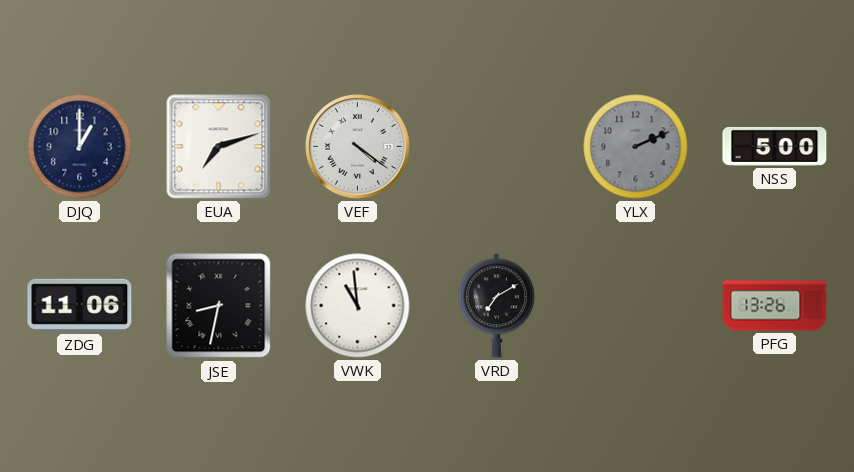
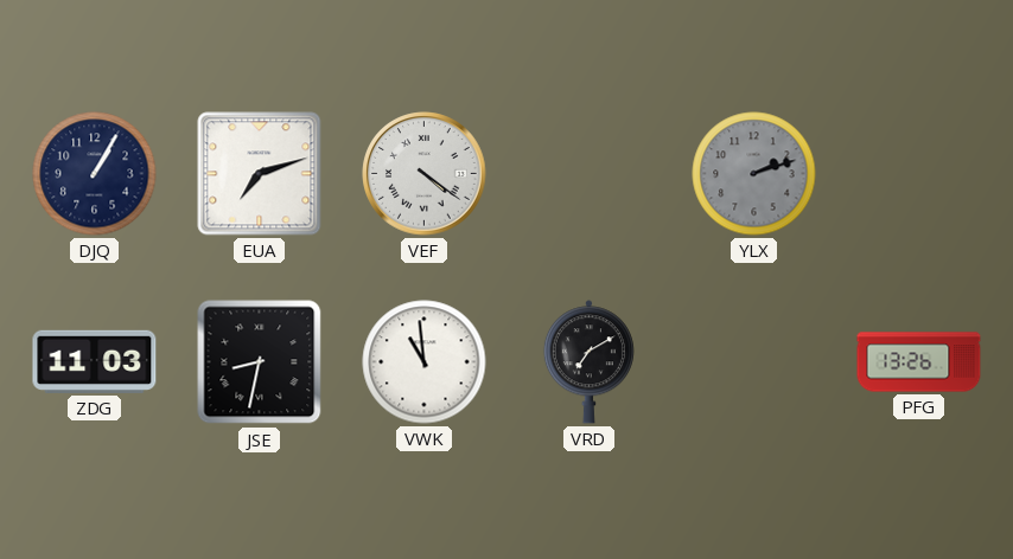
DJQ: 1:00 -> 1:05 (95, 174)
YLX: 2:11 -> 2:12 (754, 174)
NSS: 5:00 -> none (775, 146)
ZDG: 11:06 -> 11:03 (95, 361)
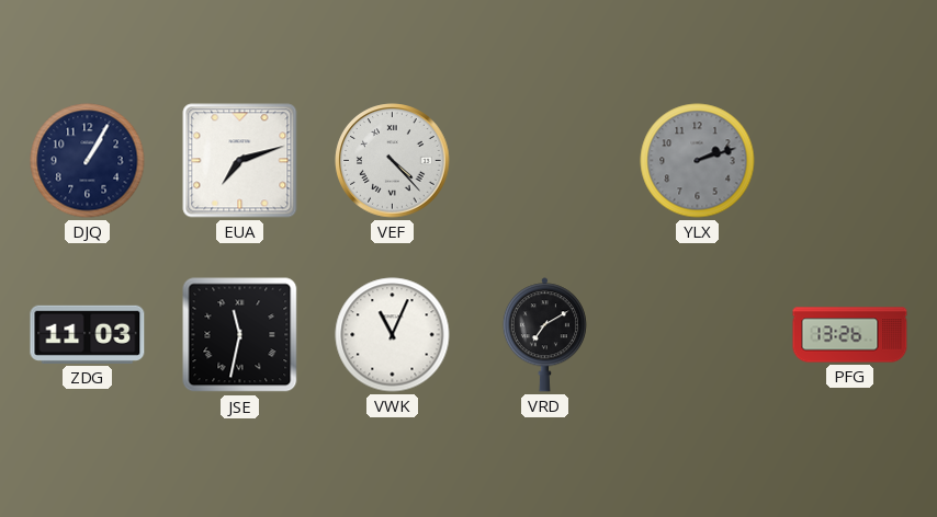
VEF: 4:21 -> 4:23 (393, 161)
JSE: 8:32 -> 11:32 (240, 335)
VWK: 10:59 -> 11:04 (393, 335)
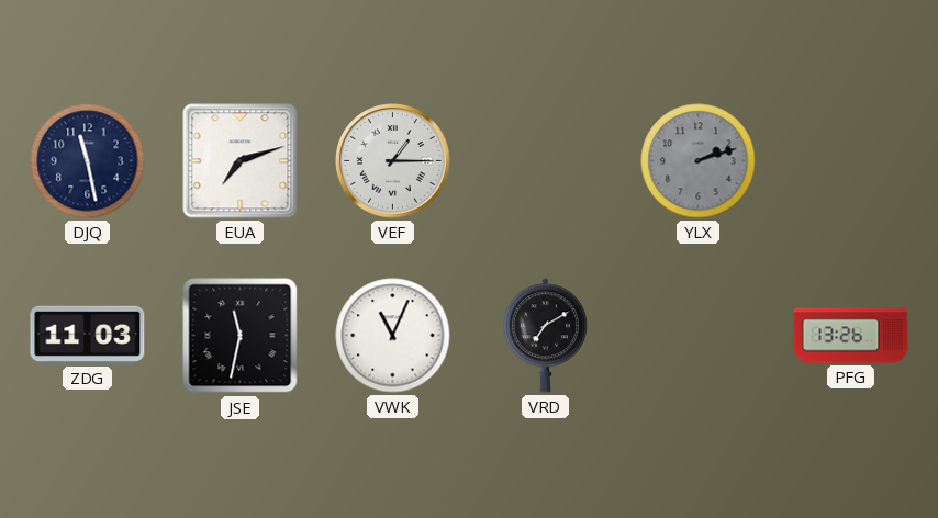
DJQ: 1:05 -> 11:28 (88, 161)
VEF: 4:23 -> 1:15 (393, 161)
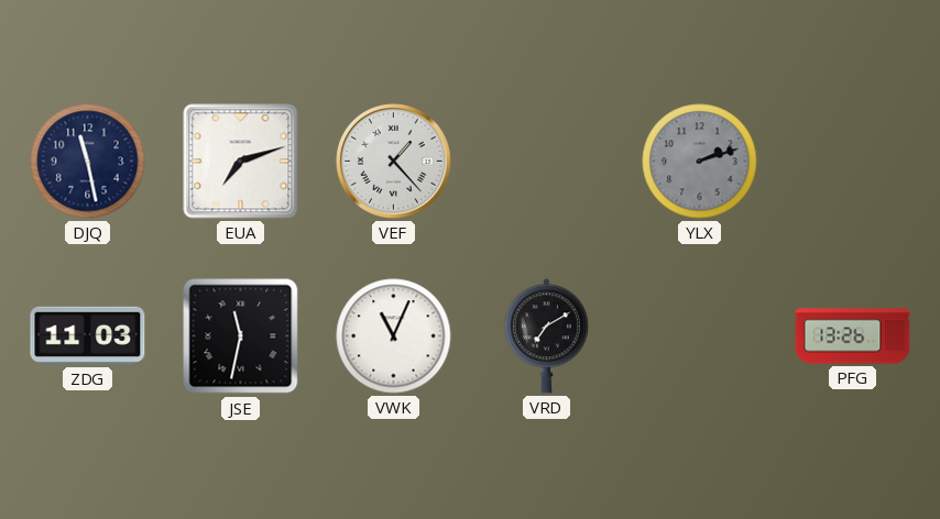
VEF: 1:15 -> 1:23 (394, 162)
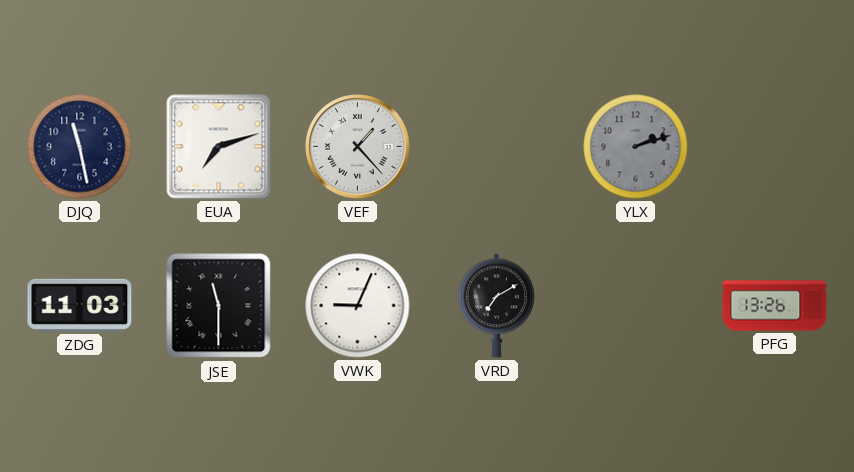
JSE: 11:32 -> 11:30 (219, 306)
VWK: 11:04 -> 9:04 (358, 306)
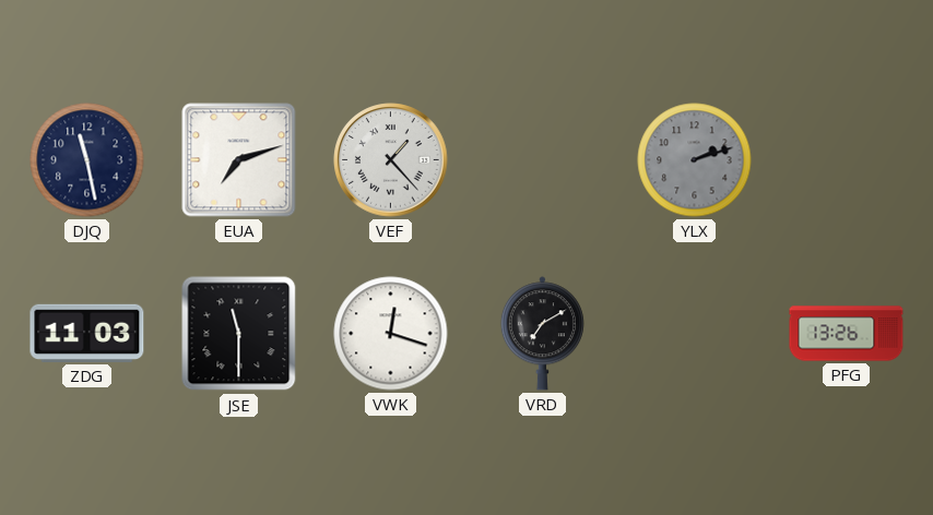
VWK: 9:04 -> 12:18 (391, 334)
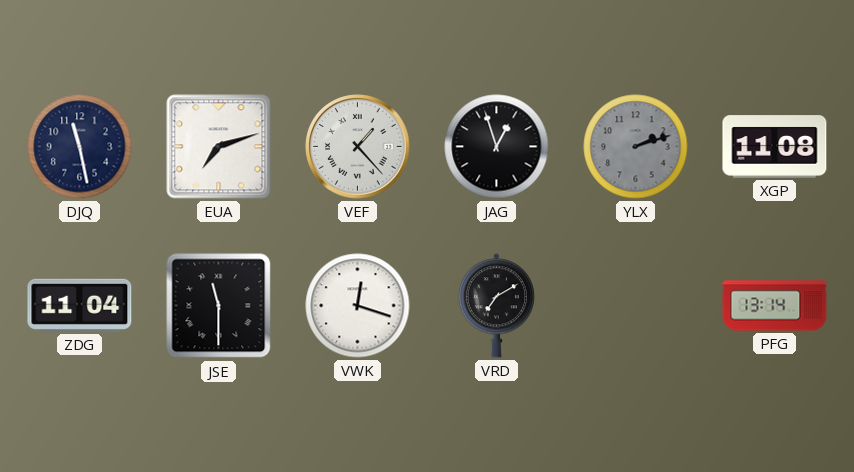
JAG: none -> 12:57 (497, 147)
XGP: none -> 11:08 (775, 147)
ZDG: 11:03 -> 11:04 (80, 305)
PFG: 13:26 -> 13:14 (775, 306)
